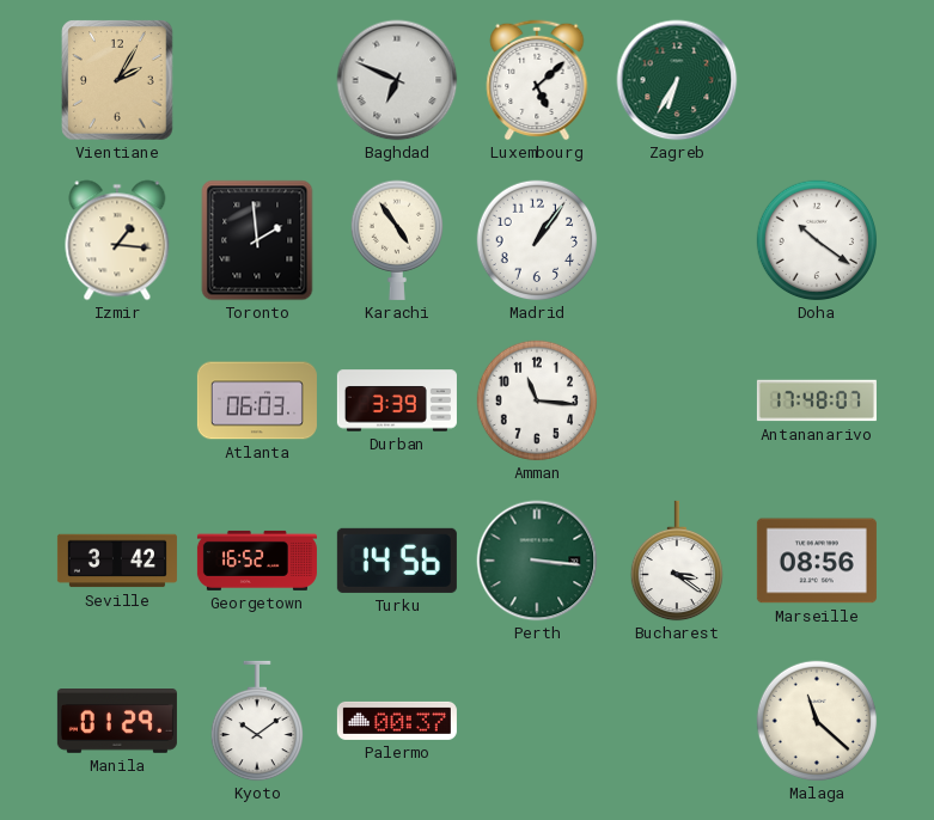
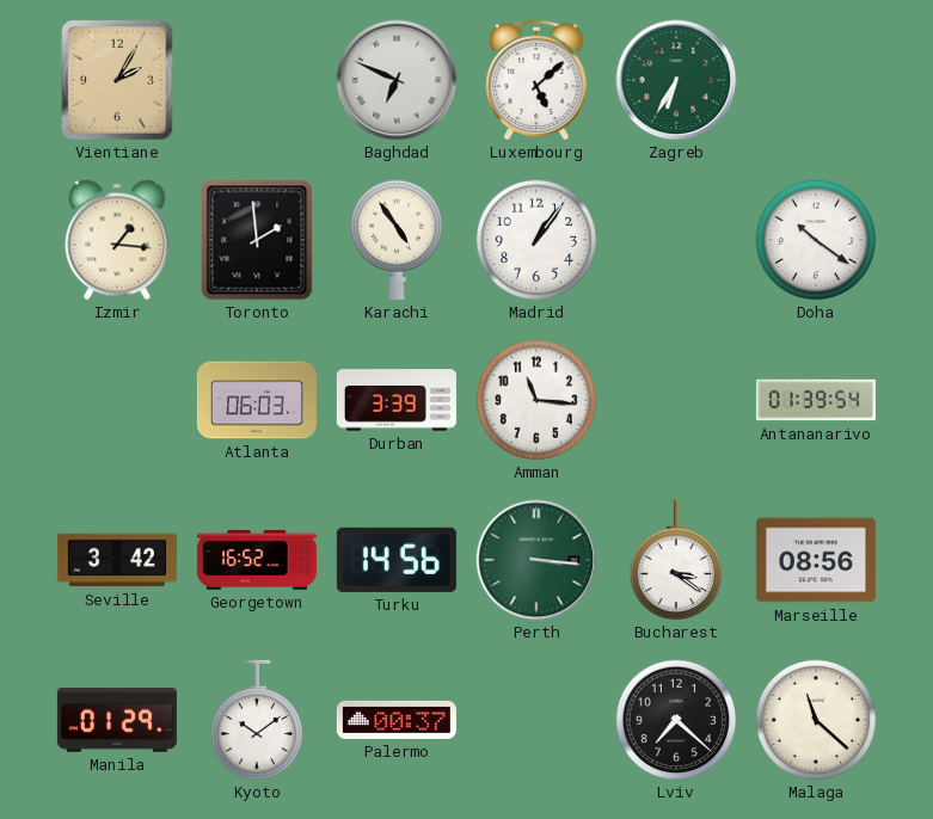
Antananarivo: 17:48 -> 01:39 (816, 400)
Lviv: none -> 7:22 (676, 720)
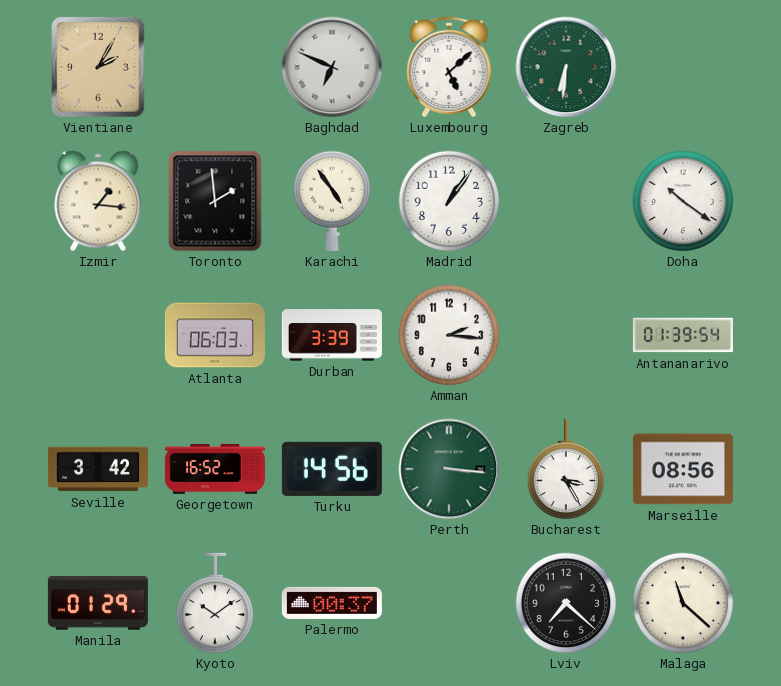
Zagreb: 6:35 -> 6:31 (566, 67)
Amman: 11:16 -> 2:16 (449, 335)
Bucharest: 3:21 -> 3:25 (565, 469)
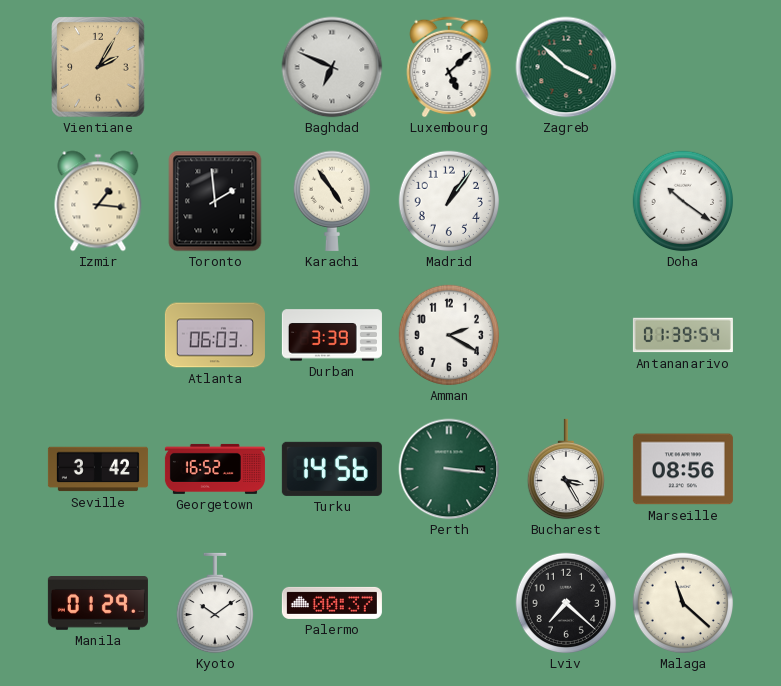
Zagreb: 6:31 -> 3:52 (566, 67)
Amman: 2:16 -> 2:20 (449, 335)
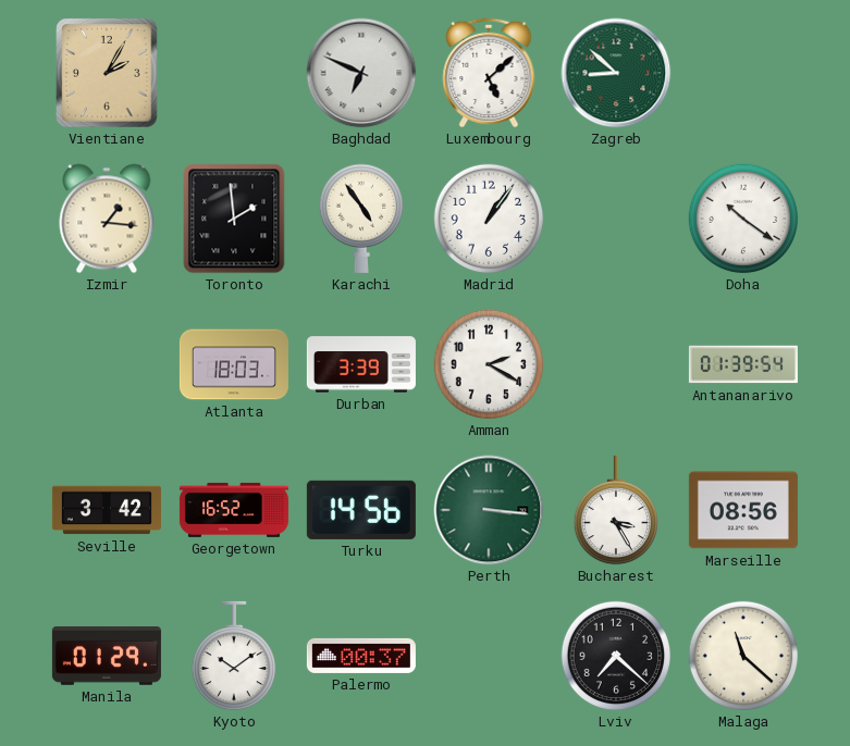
Zagreb: 3:52 -> 8:52 (616, 73)
Atlanta: 06:03 -> 18:03 (234, 364)
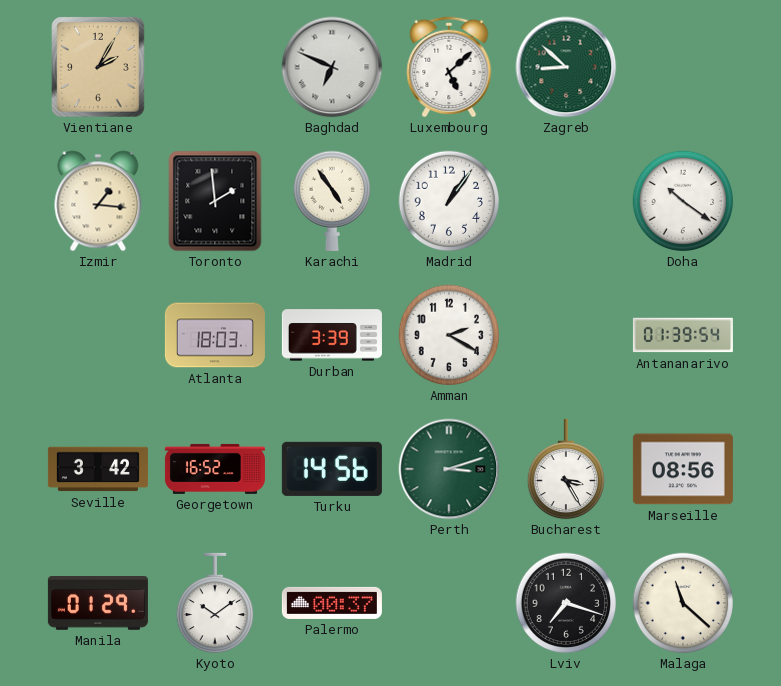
Perth: 3:16 -> 3:12 (449, 469)
Lviv: 7:22 -> 7:18 (566, 603)
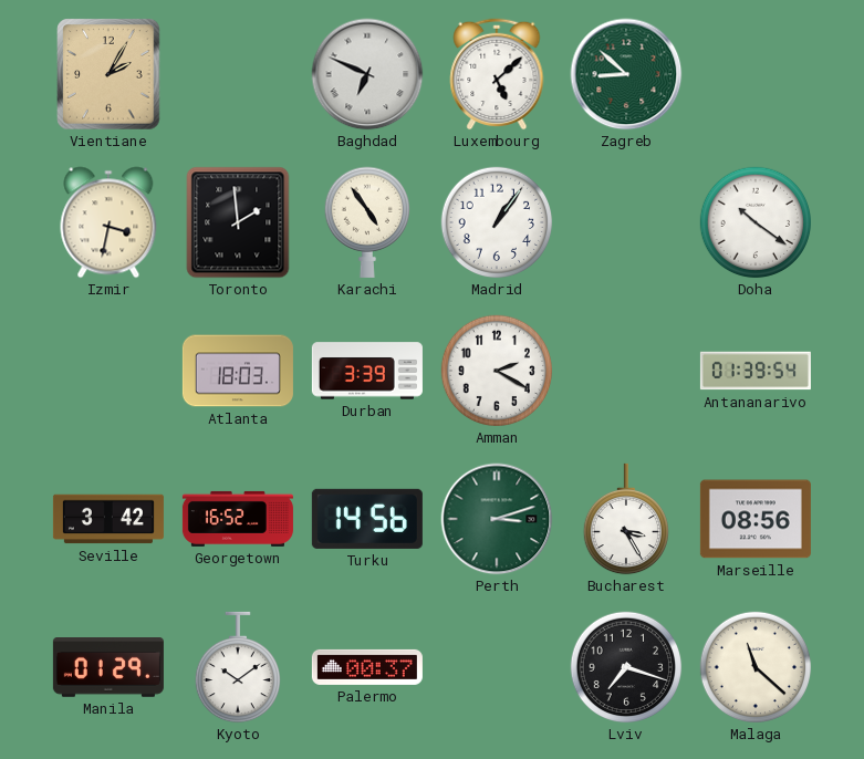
Izmir: 1:16 -> 3:32 (108, 222)
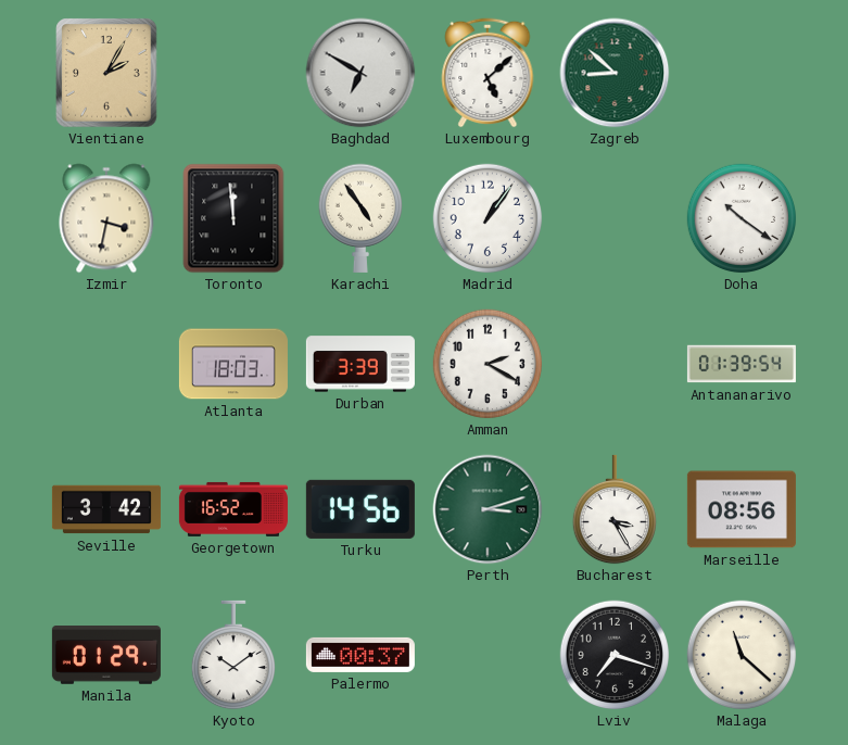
Baghdad: 6:49 -> 6:50 (360, 73)
Toronto: 1:59 -> 11:59 (233, 218)
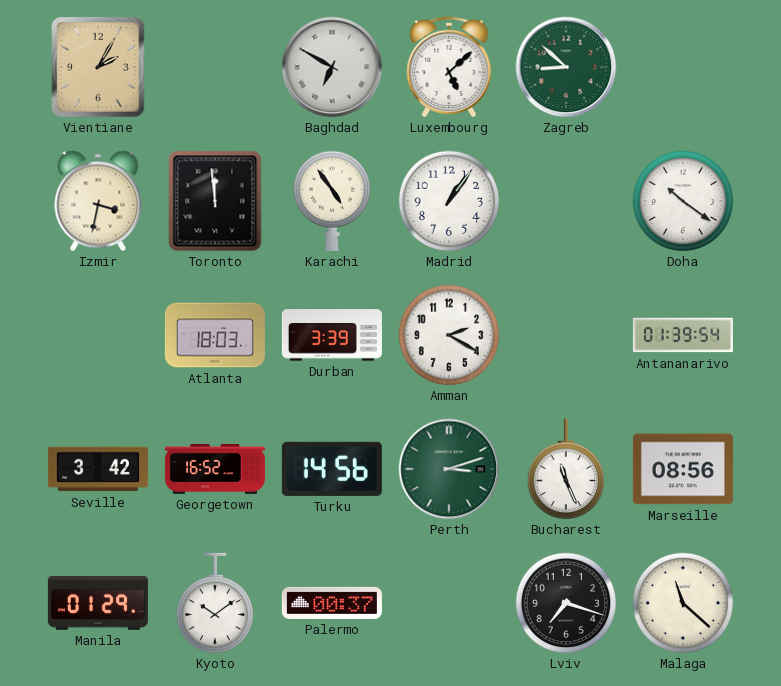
Bucharest: 3:25 -> 11:26 (565, 469)
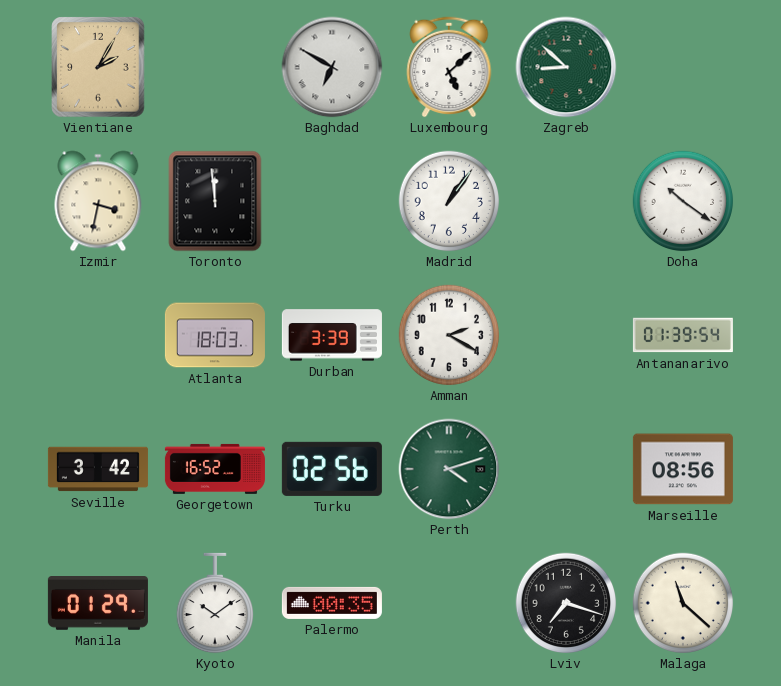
Karachi: 4:54 -> none (331, 201)
Turku: 14:56 -> 02:56 (332, 469)
Perth: 3:12 -> 4:12 (449, 469)
Bucharest: 11:26 -> none (565, 469)
Palermo: 00:37 -> 00:35 (332, 603)
